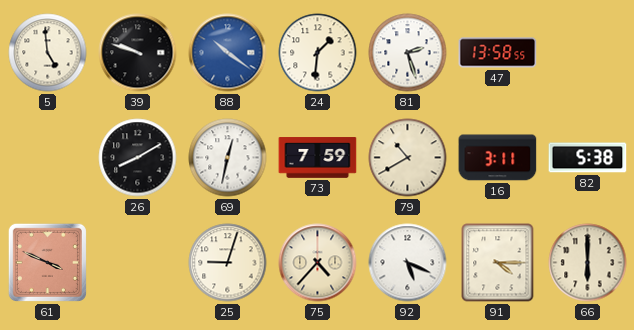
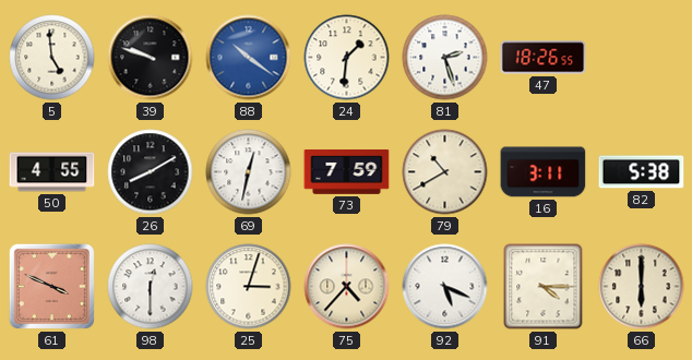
47: 13:58 -> 18:26 (544, 58)
50: none -> 4:55 (52, 172)
98: none -> 12:30 (151, 287)
25: 9:03 -> 3:03 (249, 287)
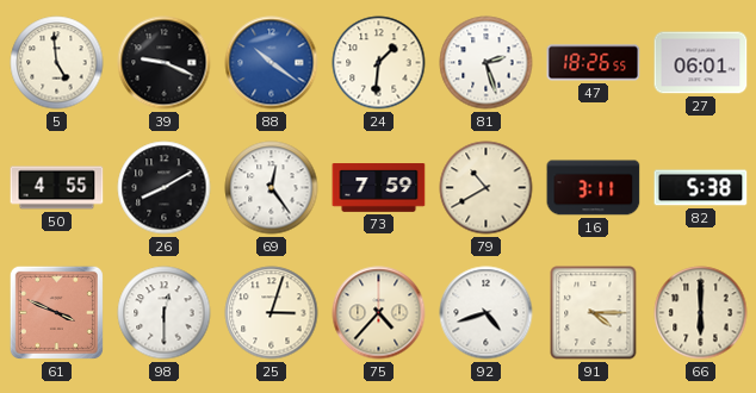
39: 9:48 -> 9:19 (165, 63)
27: none -> 06:01 (701, 63)
69: 12:32 -> 12:24 (272, 188)
92: 5:19 -> 4:42 (487, 313)
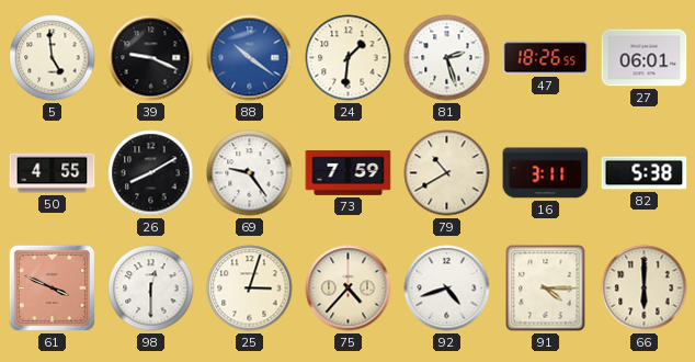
69: 12:24 -> 9:24 (250, 173)
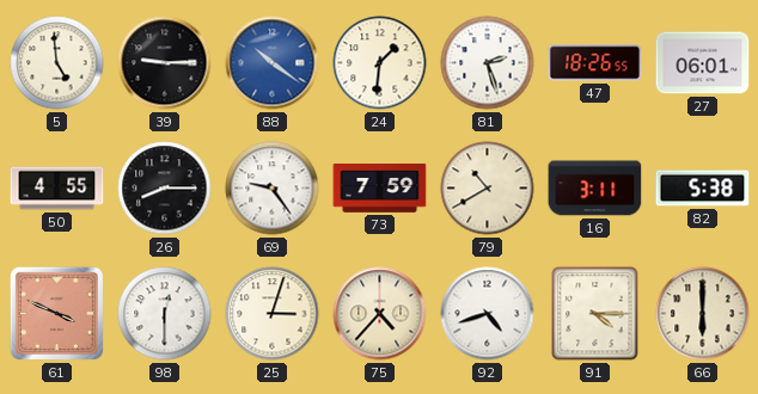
39: 9:19 -> 9:15 (165, 63)
26: 8:10 -> 8:15 (165, 189)
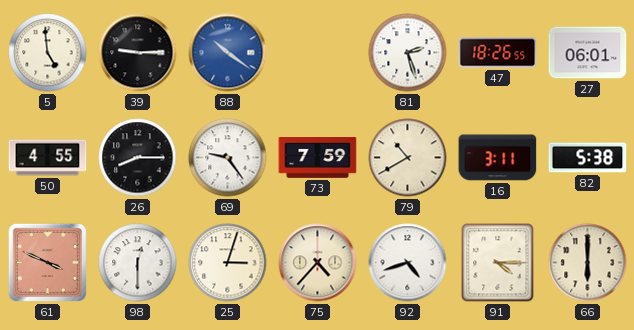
24: 1:31 -> none (380, 63)
